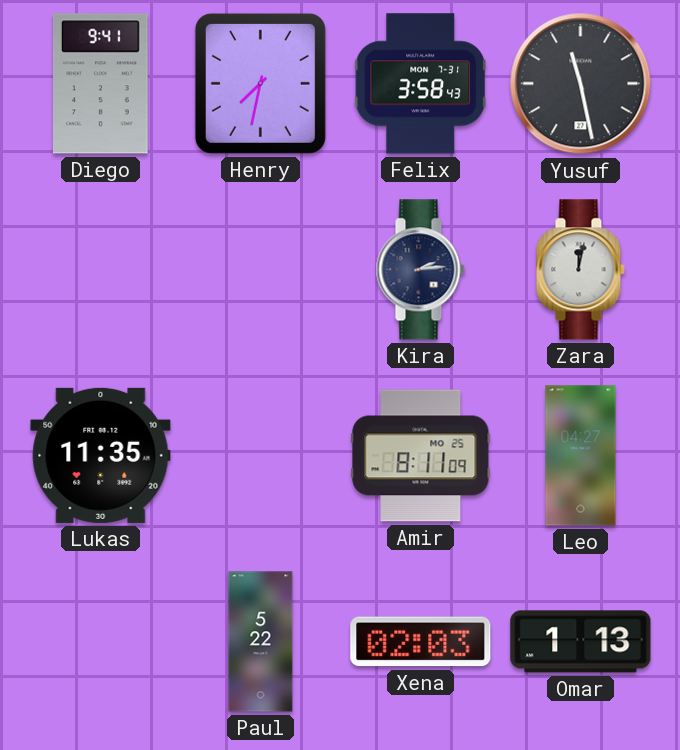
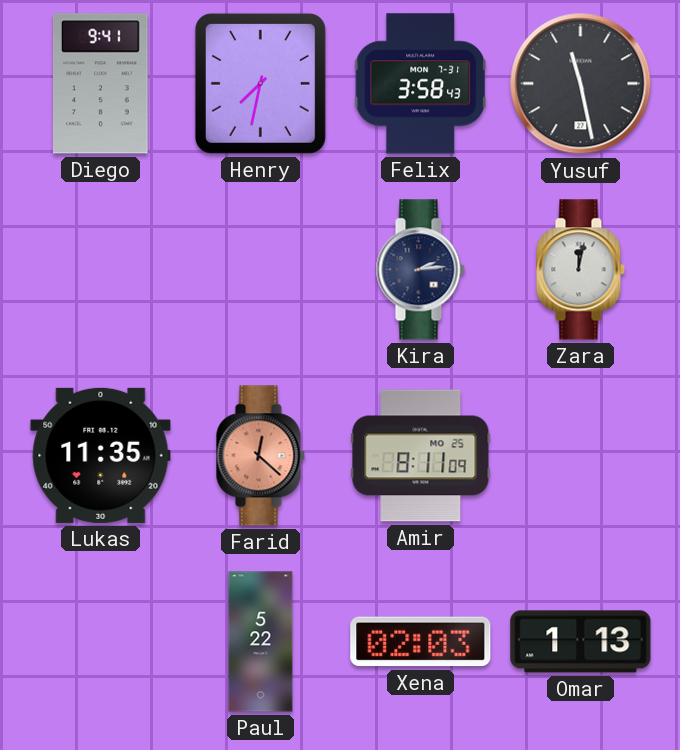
Farid: none -> 12:22 (260, 456)
Leo: 04:27 -> none (581, 456)
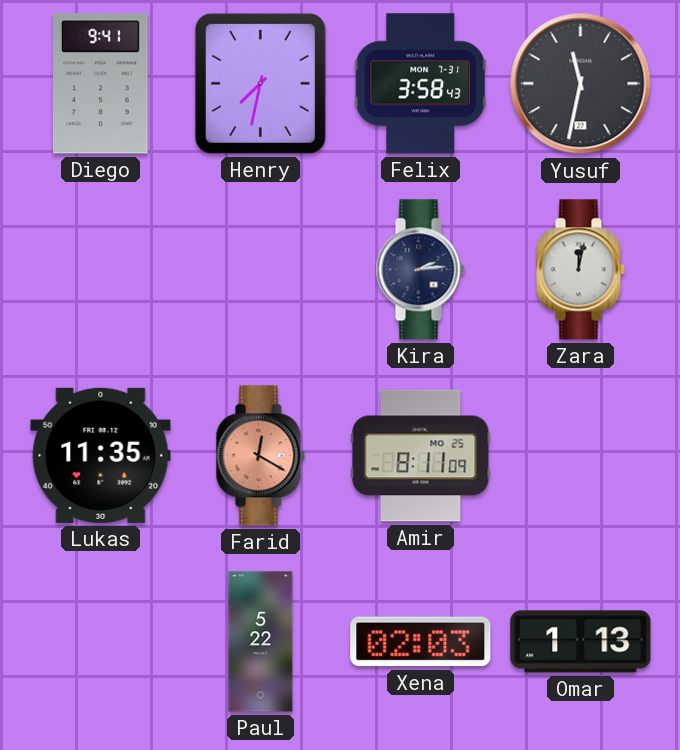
Yusuf: 11:28 -> 11:32 (581, 84)
Farid: 12:22 -> 12:20 (260, 456)
